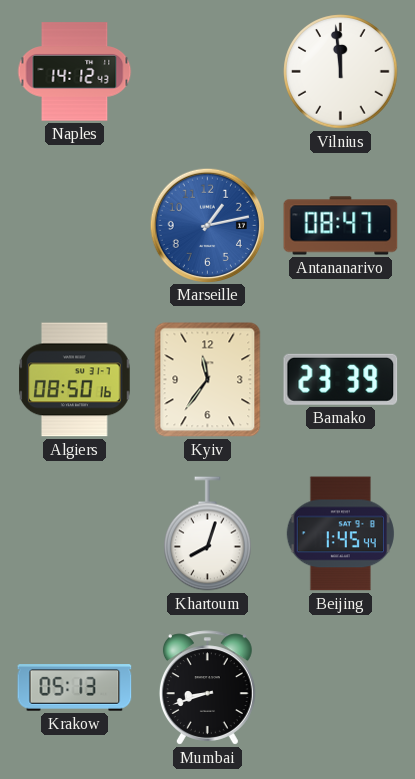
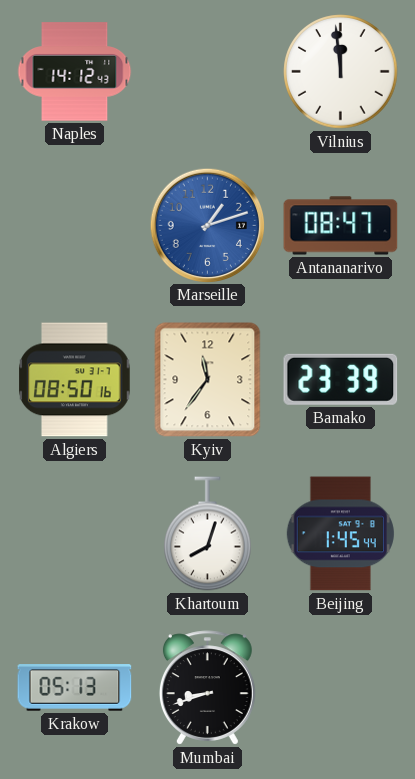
Marseille: 1:13 -> 1:12 (207, 225)
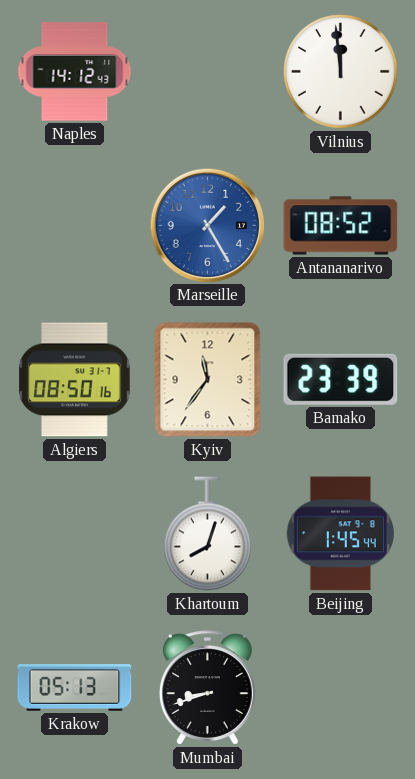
Marseille: 1:12 -> 1:25 (207, 225)
Antananarivo: 08:47 -> 08:52 (341, 226)
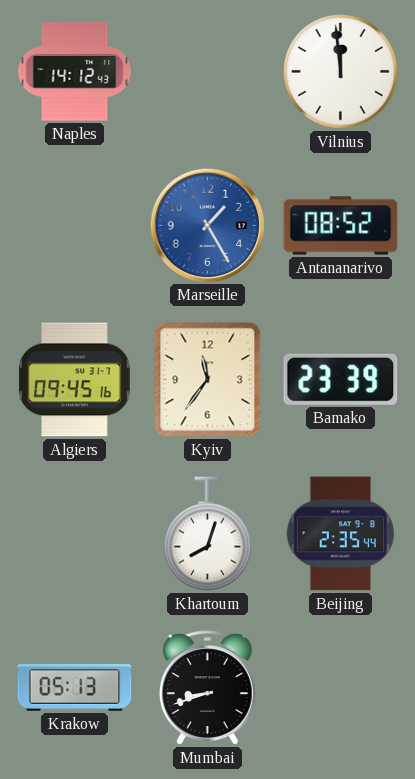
Algiers: 08:50 -> 09:45 (75, 380)
Beijing: 1:45 -> 2:35 (340, 534)
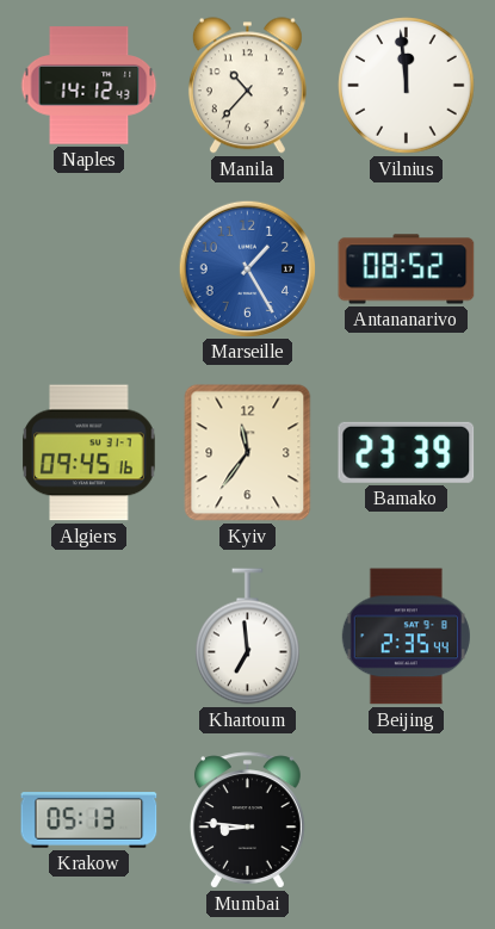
Manila: none -> 10:37 (247, 86)
Khartoum: 8:03 -> 6:59 (248, 637)
Mumbai: 8:42 -> 8:46 (247, 820)
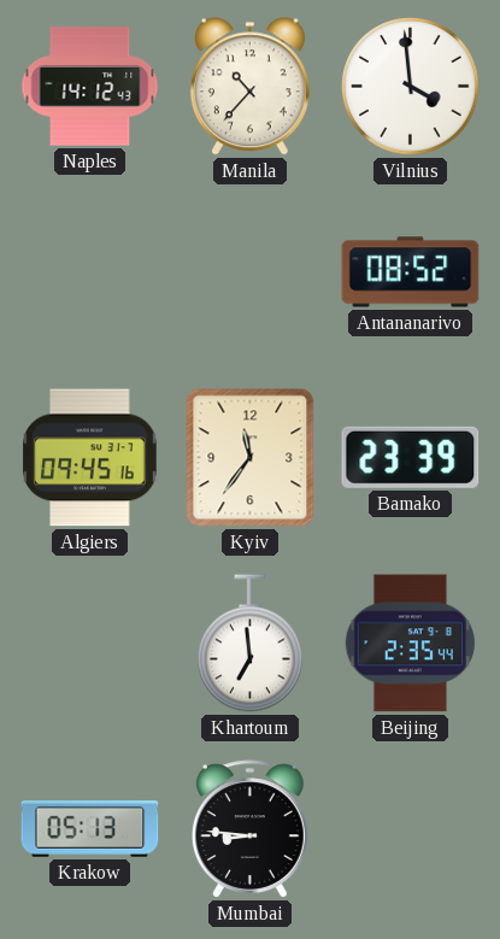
Vilnius: 11:59 -> 3:59 (411, 87)
Marseille: 1:25 -> none (247, 268)
